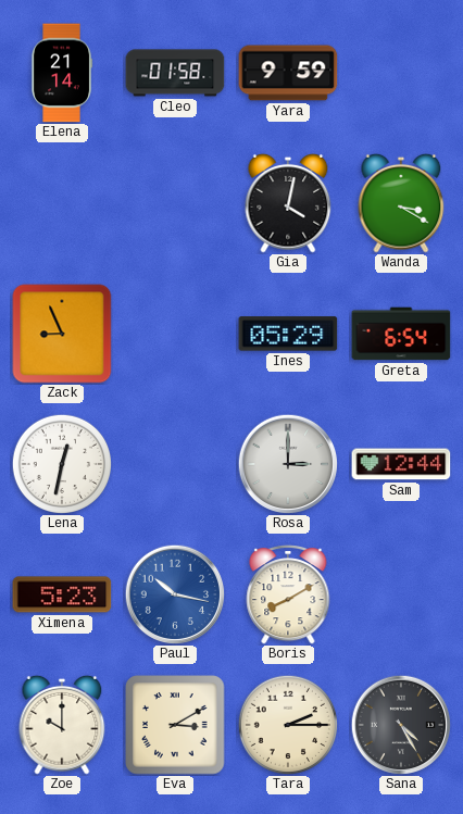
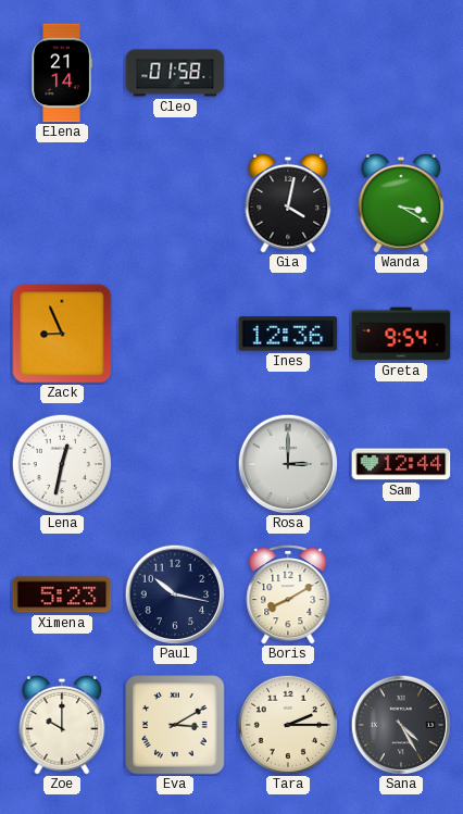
Yara: 9:59 -> none (288, 73)
Ines: 05:29 -> 12:36 (288, 334)
Greta: 6:54 -> 9:54 (401, 334)
Paul dial: blue -> navy (175, 594)
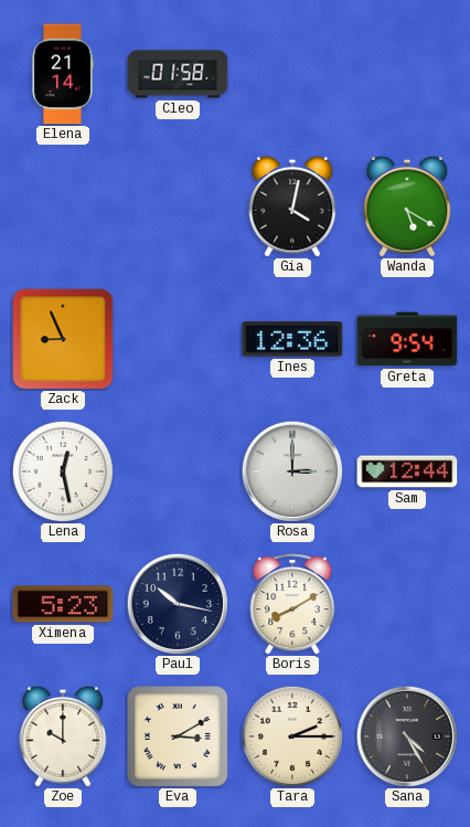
Wanda: 3:20 -> 5:20 (407, 206)
Lena: 12:32 -> 12:28 (62, 470)
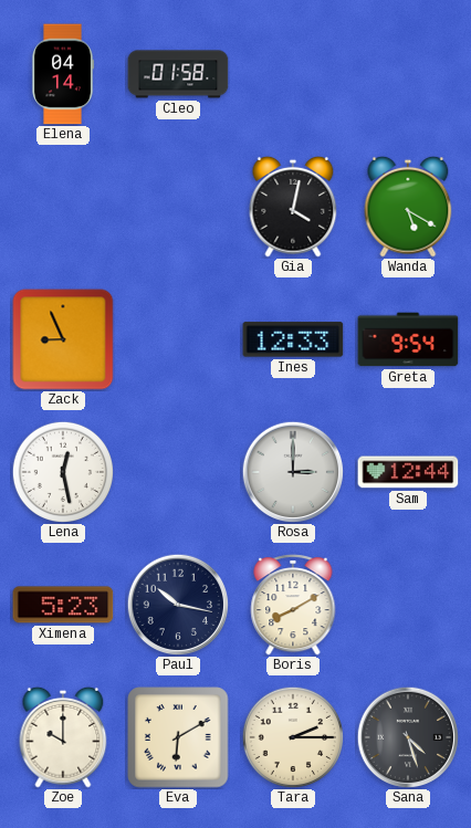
Elena: 21:14 -> 04:14 (63, 74)
Ines: 12:36 -> 12:33 (293, 339)
Eva: 3:10 -> 6:10 (178, 737)
Sana: 4:25 -> 4:27 (408, 737)
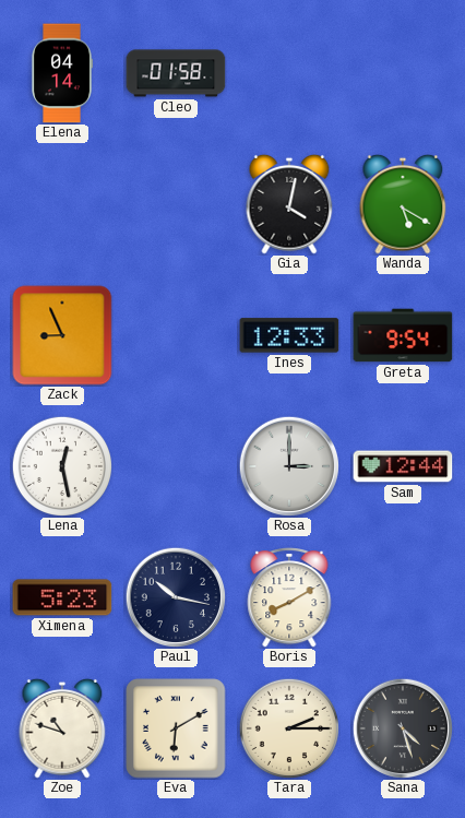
Zoe: 10:00 -> 10:48 (62, 728)
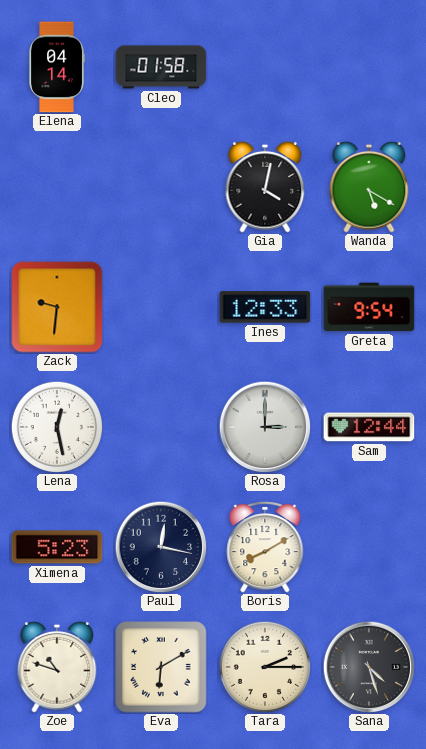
Zack: 8:56 -> 9:31 (57, 307)
Paul: 10:17 -> 12:17 (161, 547)
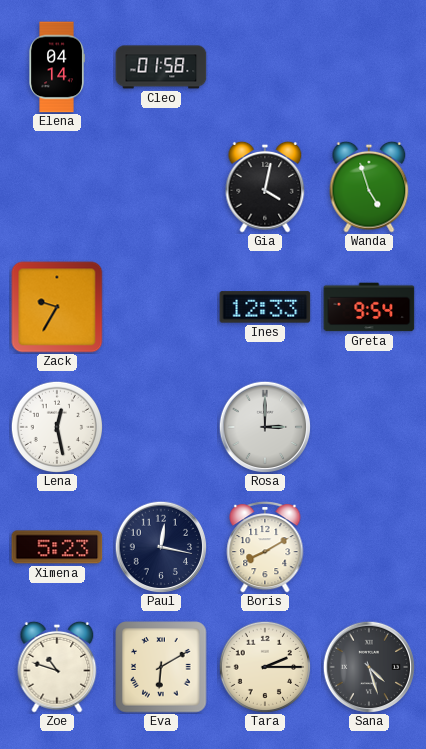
Wanda: 5:20 -> 4:57 (369, 187)
Zack: 9:31 -> 9:35 (57, 307)
Sam: 12:44 -> none (369, 427)
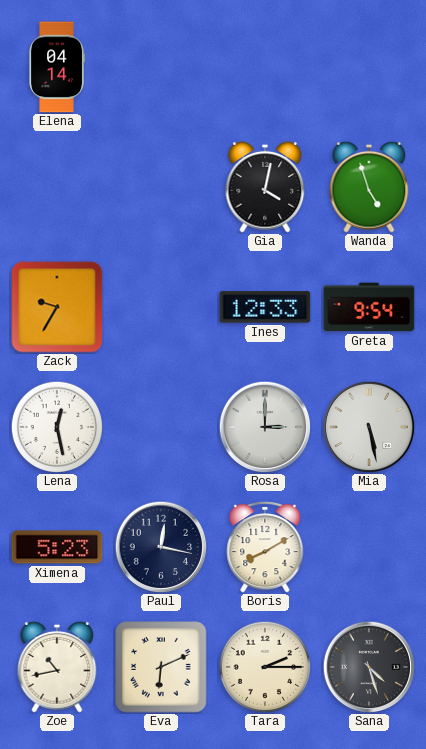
Cleo: 01:58 -> none (161, 67)
Mia: none -> 5:28 (369, 427)
Zoe: 10:48 -> 10:43 (57, 667)
Eva: 6:10 -> 6:11 (161, 667)
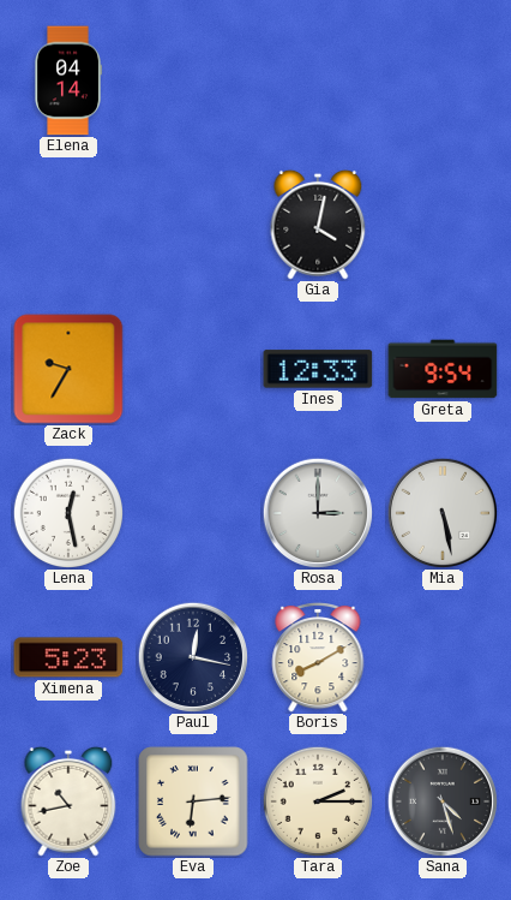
Wanda: 4:57 -> none (369, 187)
Eva: 6:11 -> 6:14 (193, 801)
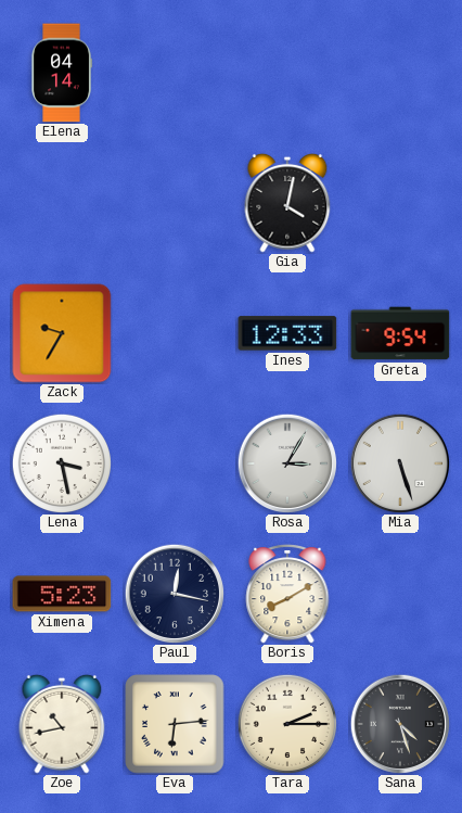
Lena: 12:28 -> 3:28 (61, 462)
Rosa: 3:00 -> 3:05 (287, 463)
Mia: 5:28 -> 5:27 (400, 463)
